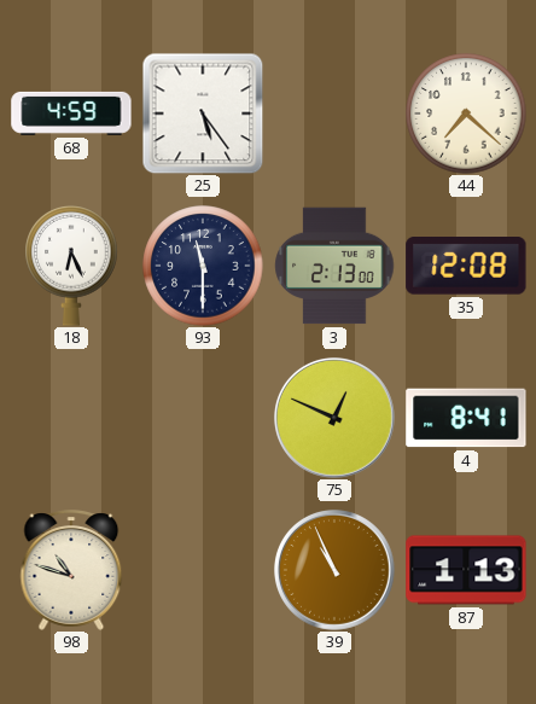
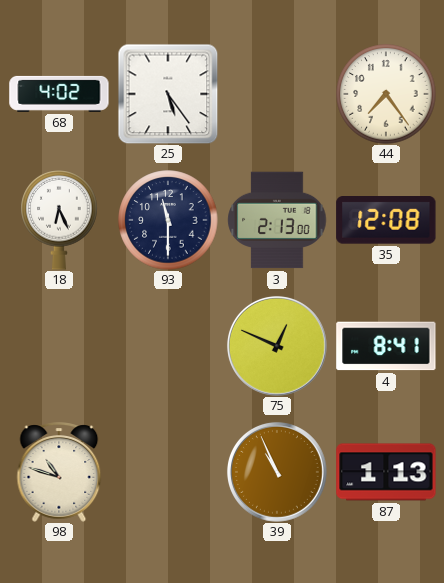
68: 4:59 -> 4:02 (59, 94)
44: 7:22 -> 7:24 (386, 94)
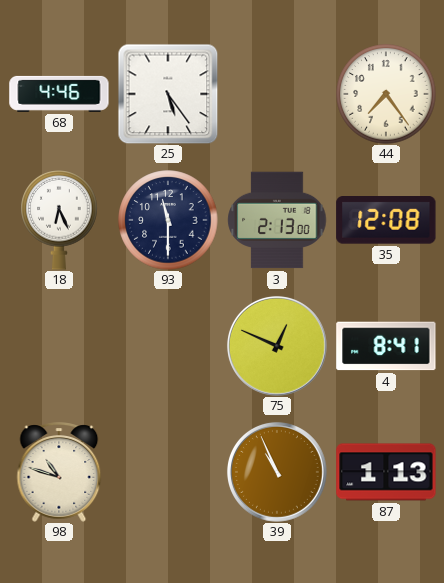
68: 4:02 -> 4:46 (59, 94)
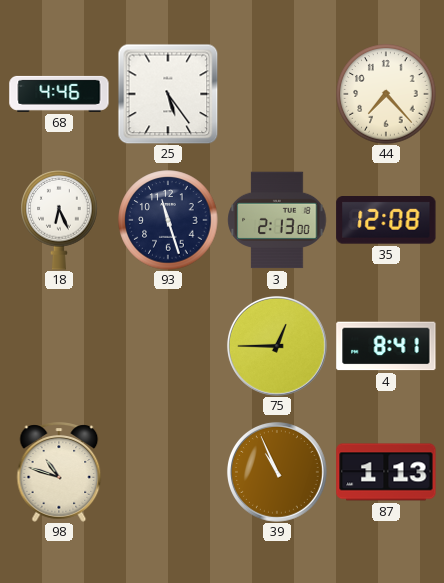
44: 7:24 -> 7:23 (386, 94)
93: 11:30 -> 11:27 (168, 220)
75: 12:49 -> 12:45 (277, 346)
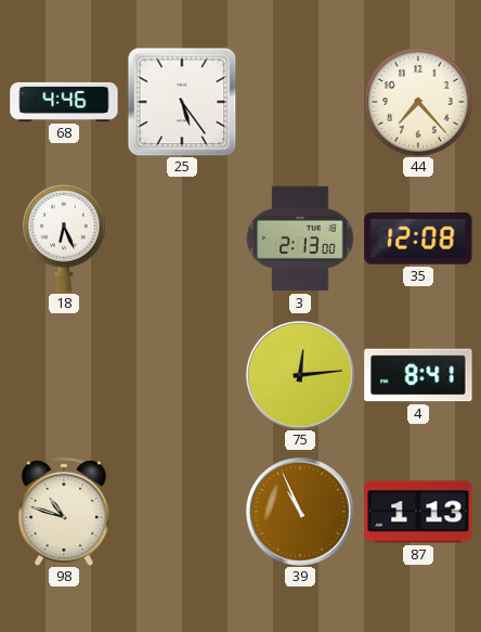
93: 11:27 -> none (168, 220)
75: 12:45 -> 12:14 (300, 375)
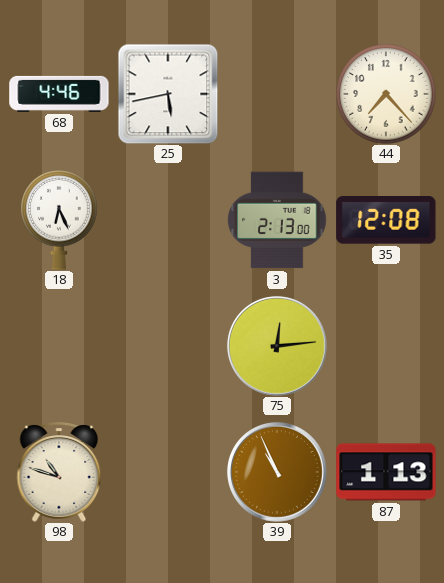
25: 5:24 -> 5:43 (168, 94)
4: 8:41 -> none (418, 375)
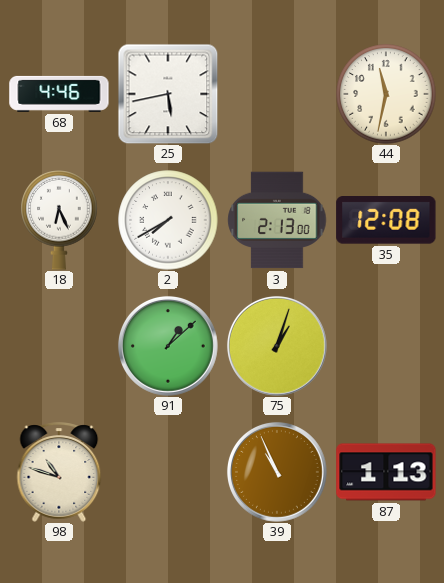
44: 7:23 -> 11:32 (386, 94)
2: none -> 7:40 (168, 220)
91: none -> 1:08 (168, 346)
75: 12:14 -> 1:03 (277, 346)
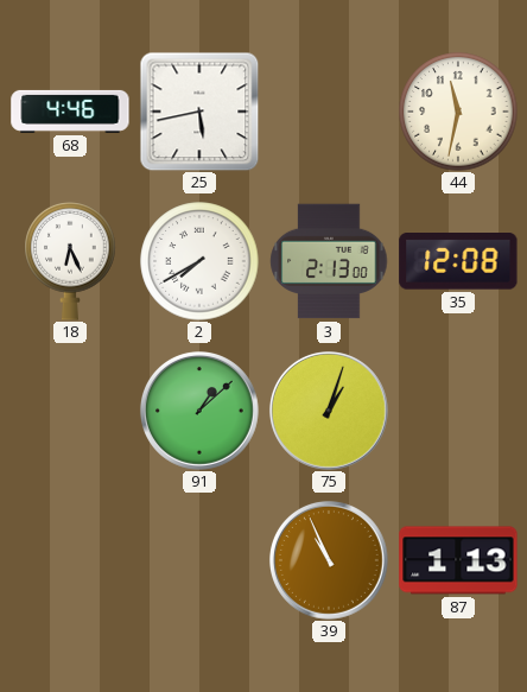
98: 10:48 -> none (59, 472)
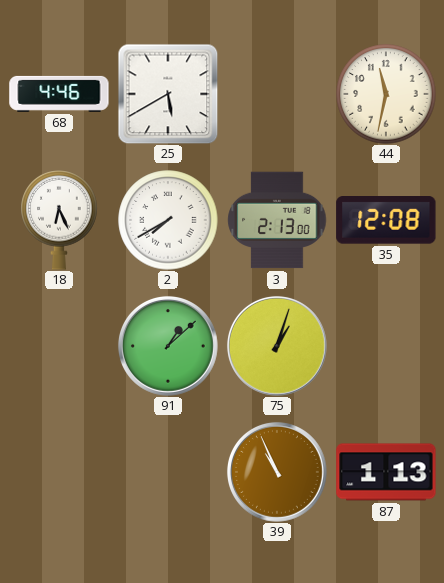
25: 5:43 -> 5:40 (168, 94)
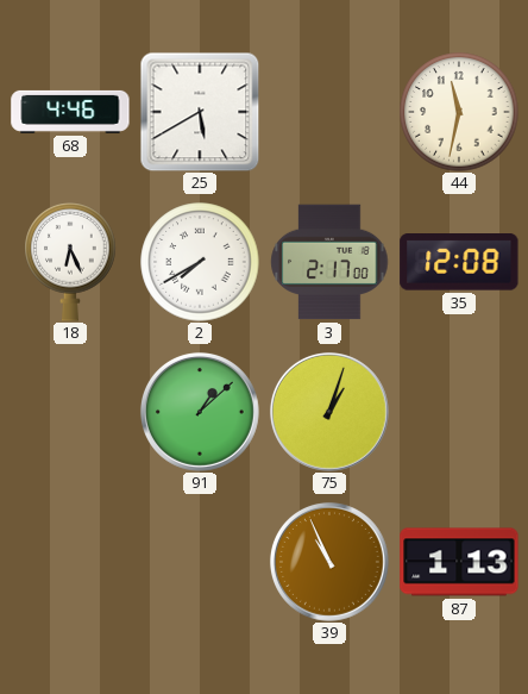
3: 2:13 -> 2:17 (329, 262)
